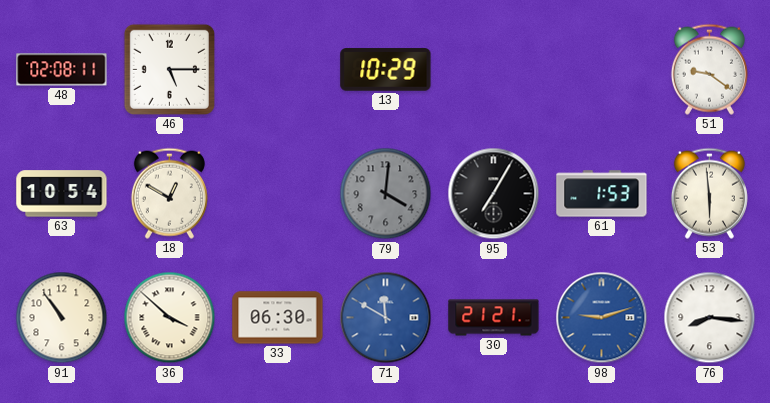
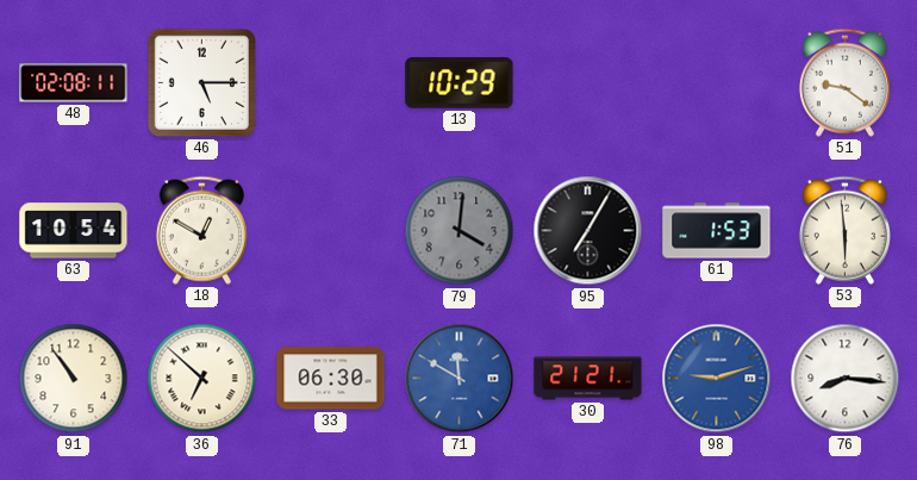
36: 3:52 -> 6:52 (202, 379)
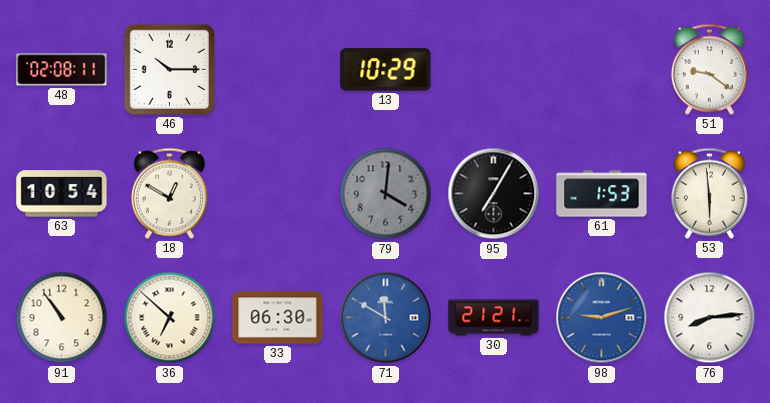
46: 5:15 -> 10:15 (169, 69)
76: 8:16 -> 8:14 (710, 318)
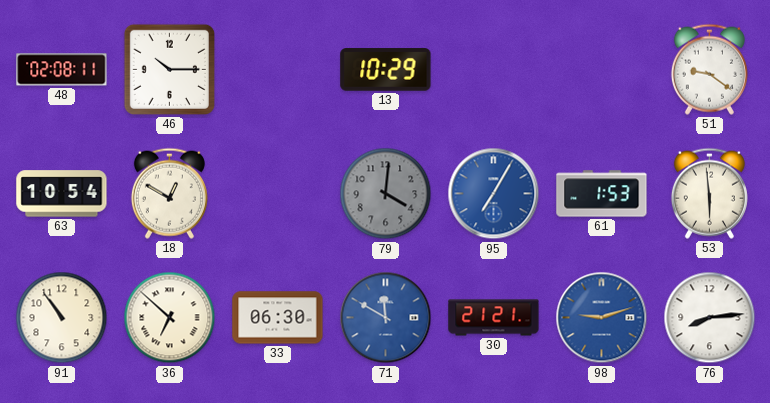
95 dial: black -> blue (494, 194)
